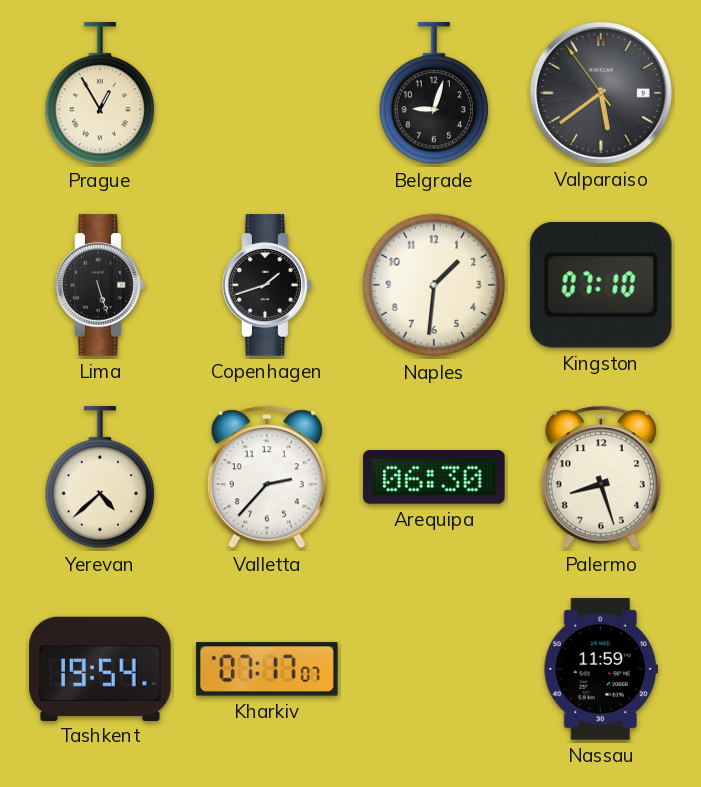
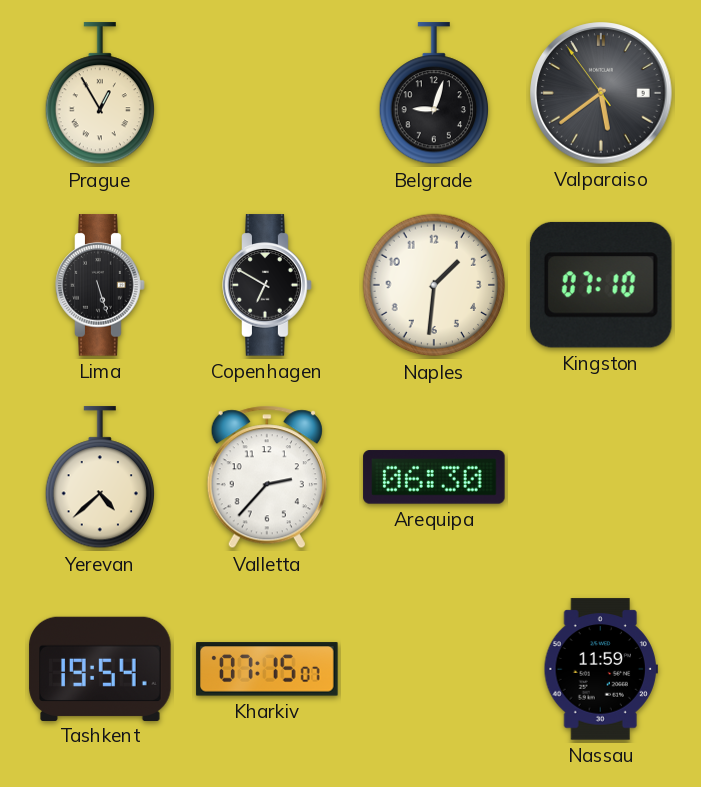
Copenhagen: 1:42 -> 6:50 (267, 285)
Palermo: 8:27 -> none (601, 477)
Kharkiv: 07:17 -> 07:15 (267, 669)
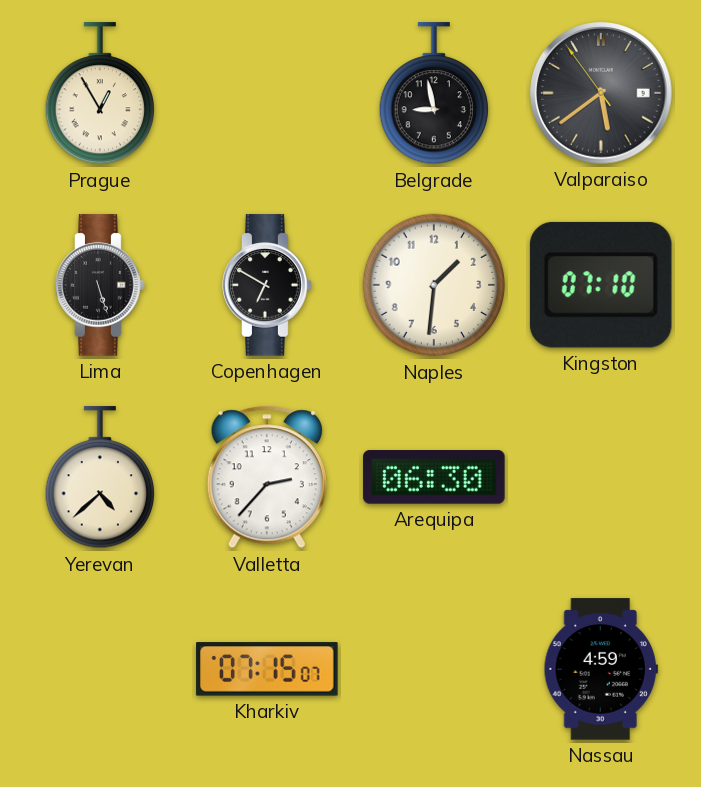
Belgrade: 9:03 -> 8:58 (433, 94)
Tashkent: 19:54 -> none (100, 668)
Nassau: 11:59 -> 4:59 (601, 669)
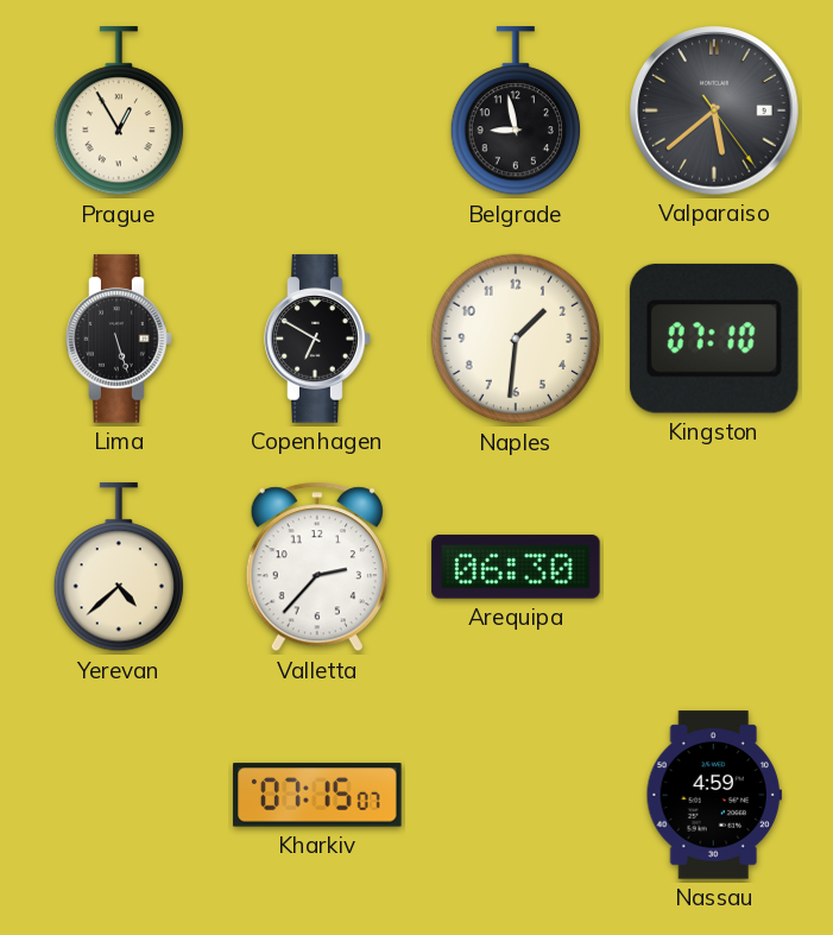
Valparaiso: 5:38:54 -> 5:38:24 (714, 110)
